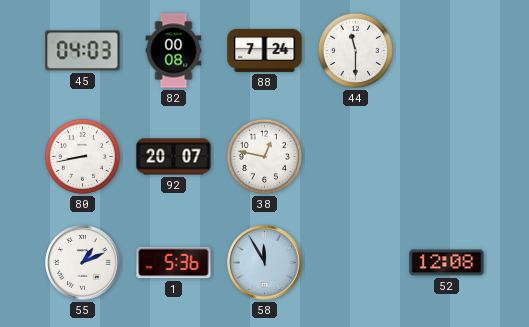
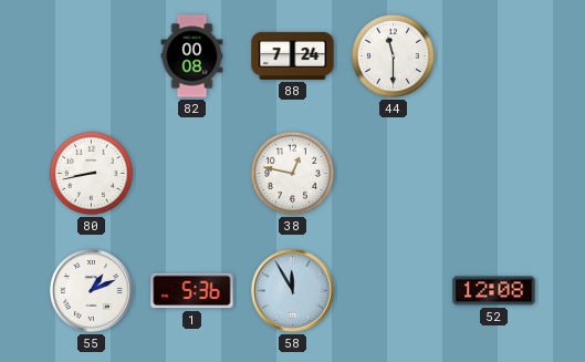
45: 04:03 -> none (83, 51)
92: 20:07 -> none (174, 157)
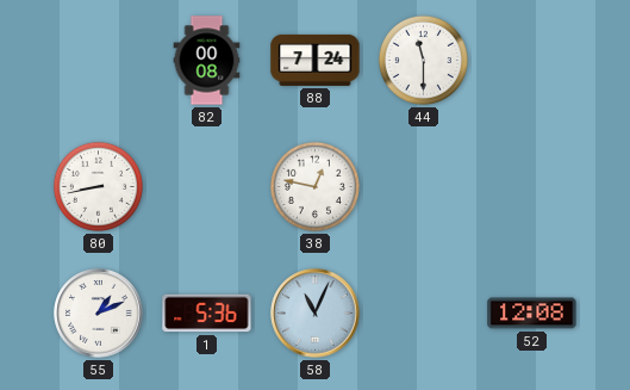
58: 11:55 -> 11:04 (316, 314)
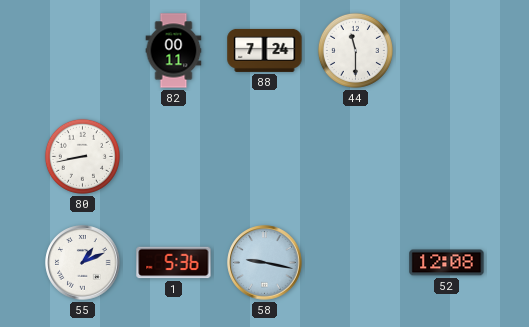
82: 00:08 -> 00:11 (174, 51)
38: 12:47 -> none (314, 186)
58: 11:04 -> 9:17 (265, 263)
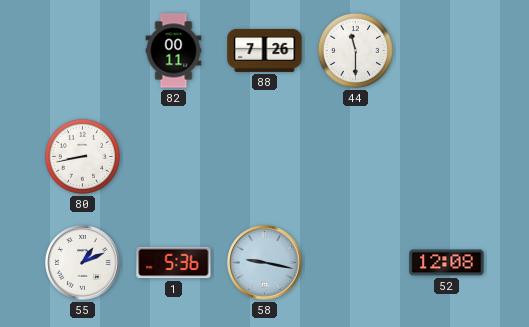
88: 7:24 -> 7:26 (265, 50)
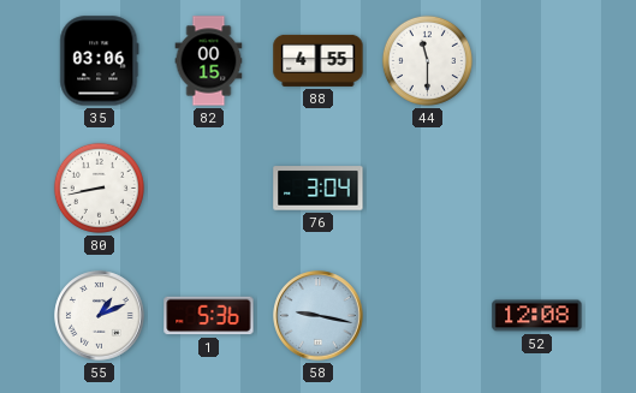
35: none -> 03:06 (100, 61)
82: 00:11 -> 00:15 (209, 61)
88: 7:26 -> 4:55 (319, 60)
76: none -> 3:04 (319, 189)
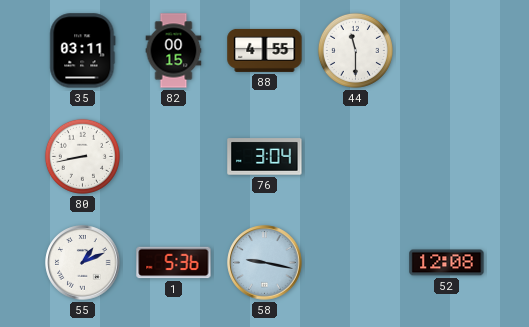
35: 03:06 -> 03:11 (83, 51)
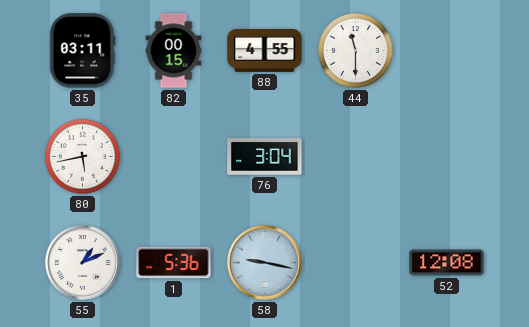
80: 8:43 -> 5:43 (82, 156)
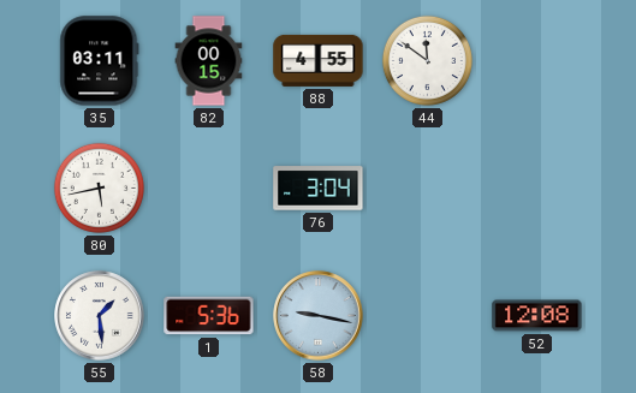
44: 11:30 -> 11:51 (427, 60)
55: 1:11 -> 1:29 (100, 316)
